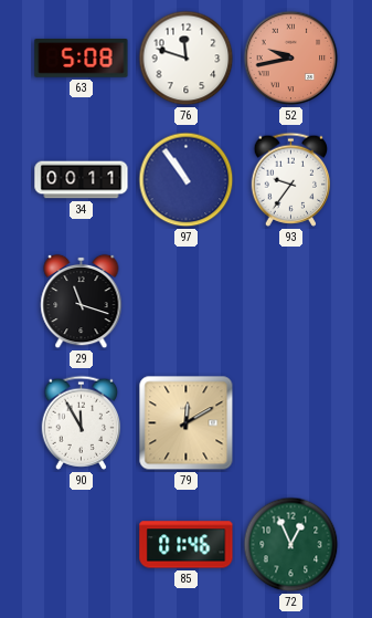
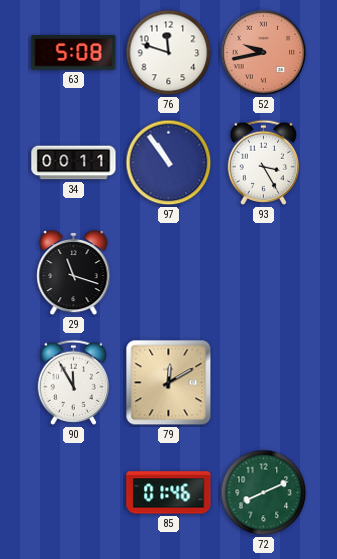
93: 9:36 -> 3:25 (264, 162)
72: 12:56 -> 8:11 (264, 493)
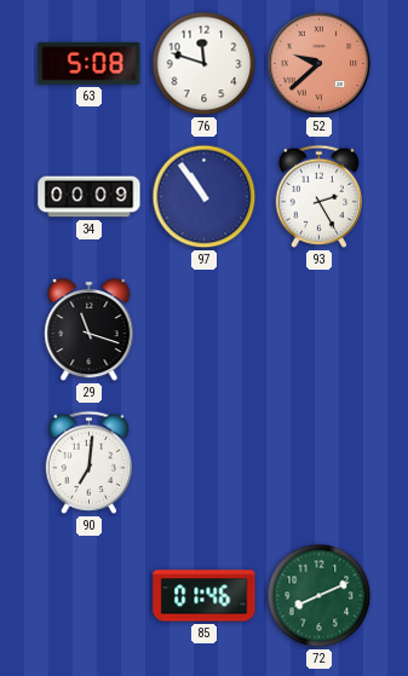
52: 9:43 -> 9:38 (320, 64)
34: 00:11 -> 00:09 (90, 197)
93: 3:25 -> 2:25 (320, 196)
90: 11:55 -> 7:01 (90, 462)
79: 12:10 -> none (169, 383)
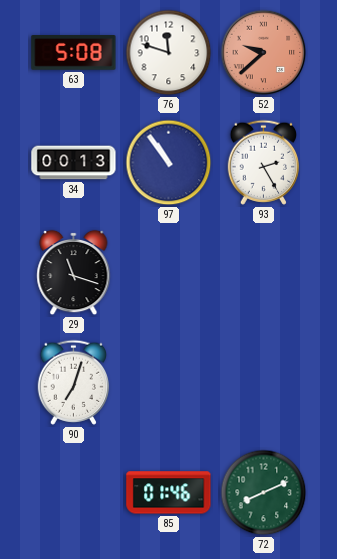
34: 00:09 -> 00:13 (74, 163)
90: 7:01 -> 7:03 (74, 382)
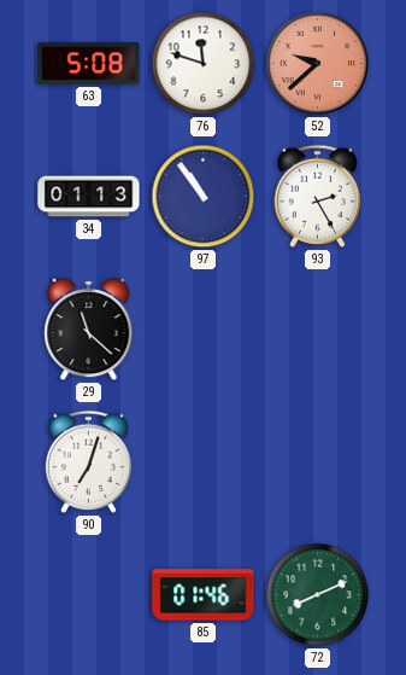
34: 00:13 -> 01:13 (89, 197)
29: 11:18 -> 11:22 (89, 330)
